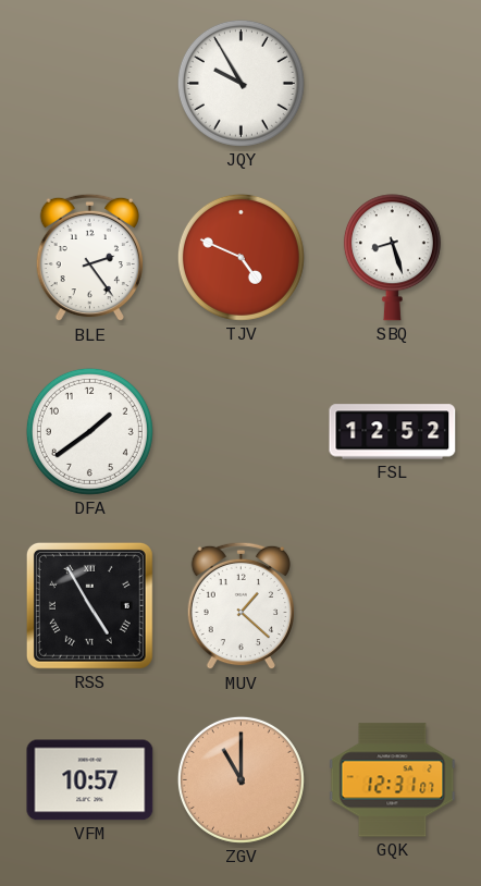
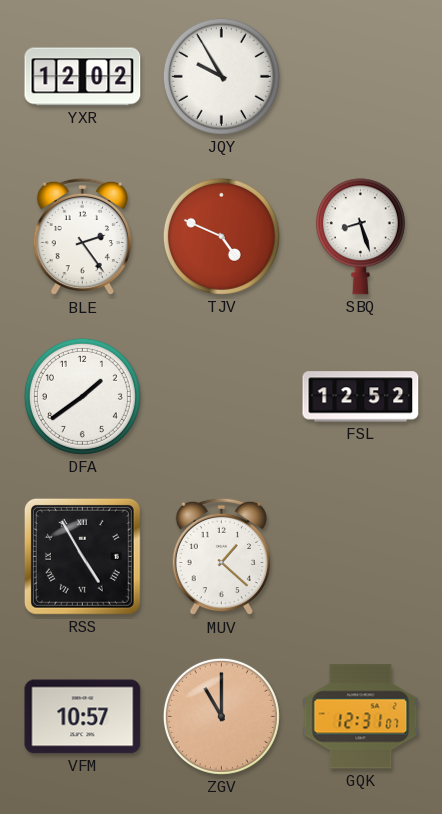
YXR: none -> 12:02 (83, 77)
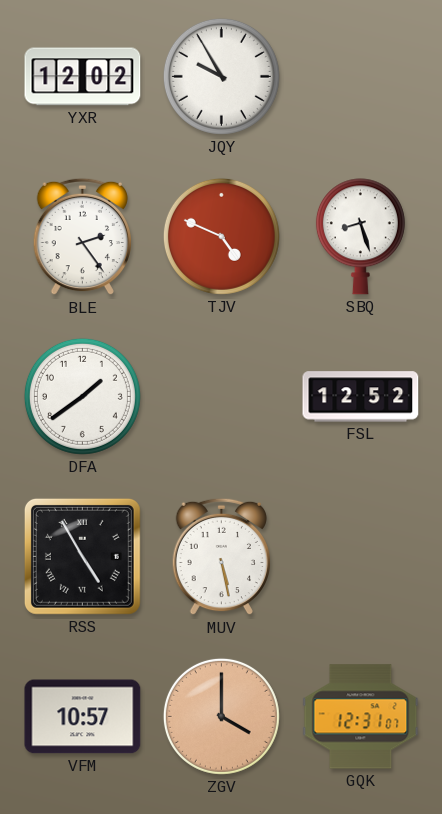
MUV: 1:22 -> 5:28 (221, 557)
ZGV: 11:00 -> 4:00 (221, 716)
